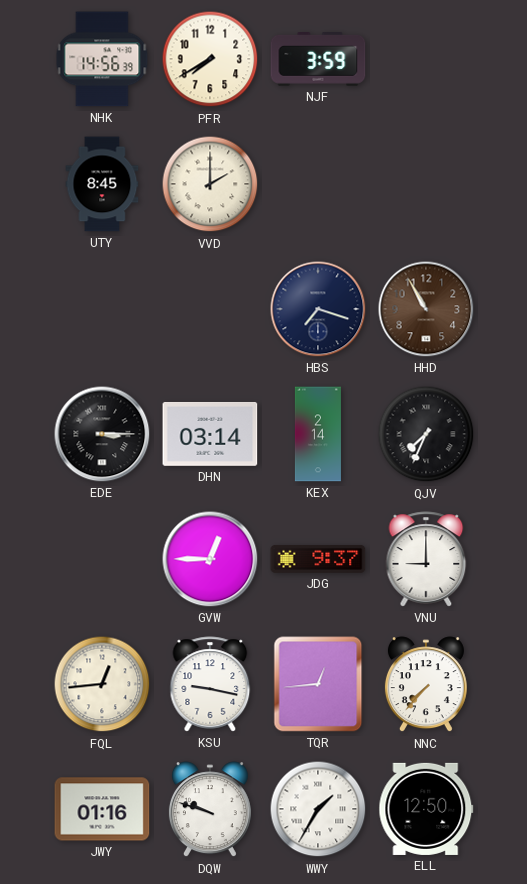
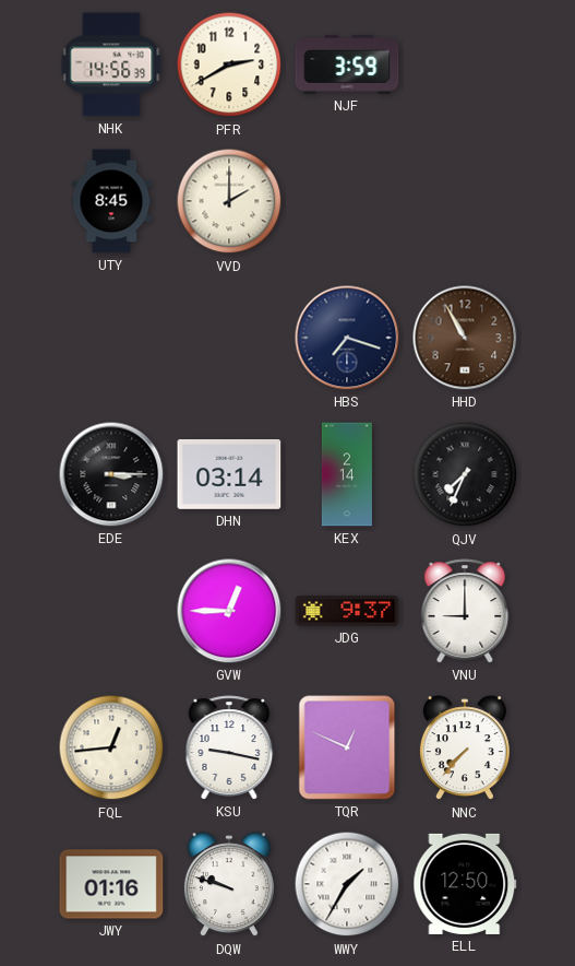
PFR: 7:40 -> 2:40 (229, 64)
TQR: 12:44 -> 12:49 (347, 747)
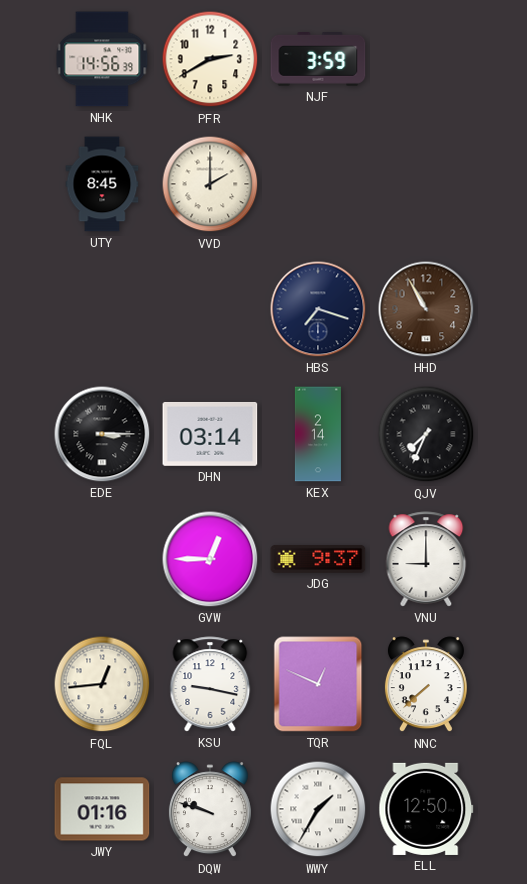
NNC: 7:37 -> 7:38 (426, 685)
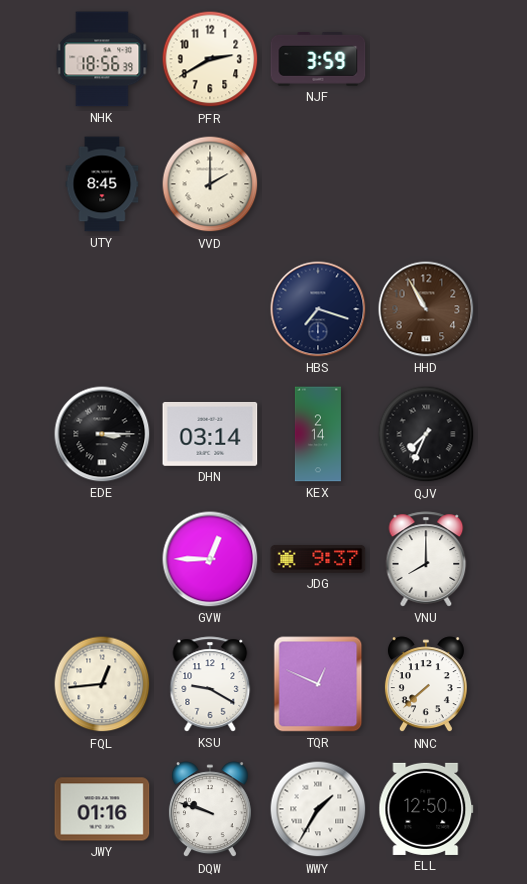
NHK: 14:56 -> 18:56 (102, 59)
VNU: 9:00 -> 8:00 (426, 559)
KSU: 9:17 -> 9:20 (210, 684)
